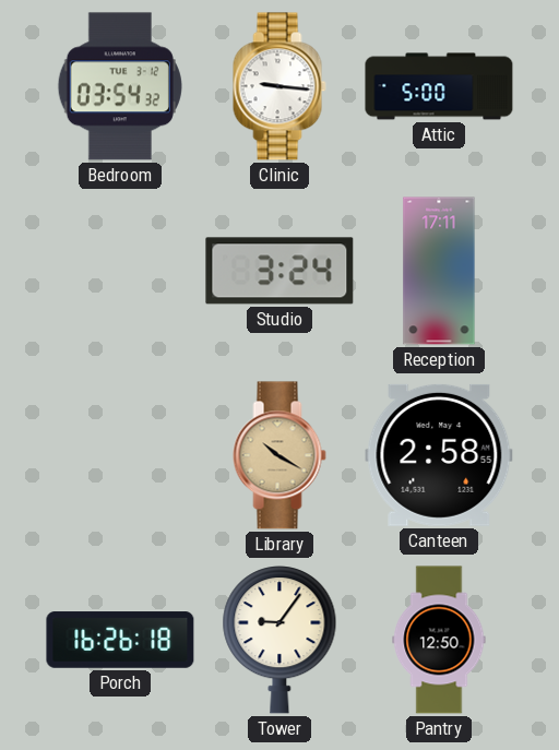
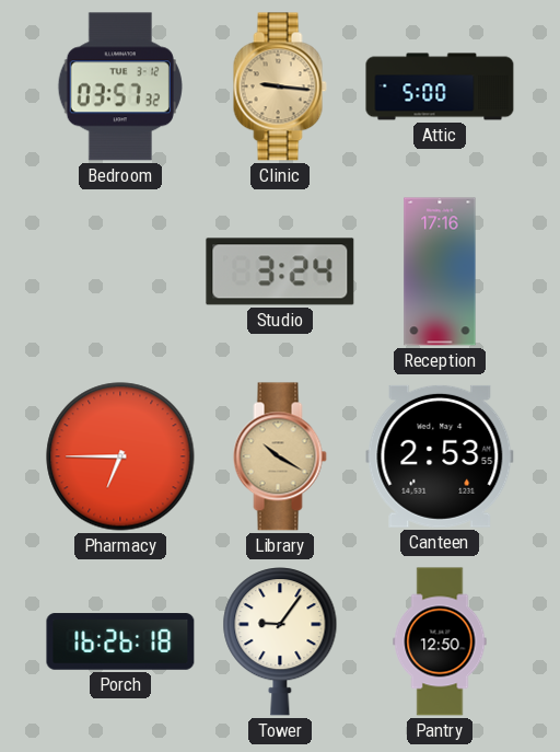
Bedroom: 03:54 -> 03:57 (120, 86)
Clinic dial: white -> champagne (280, 86)
Reception: 17:11 -> 17:16 (440, 271)
Pharmacy: none -> 6:45 (120, 456)
Canteen: 2:58 -> 2:53 (440, 456)
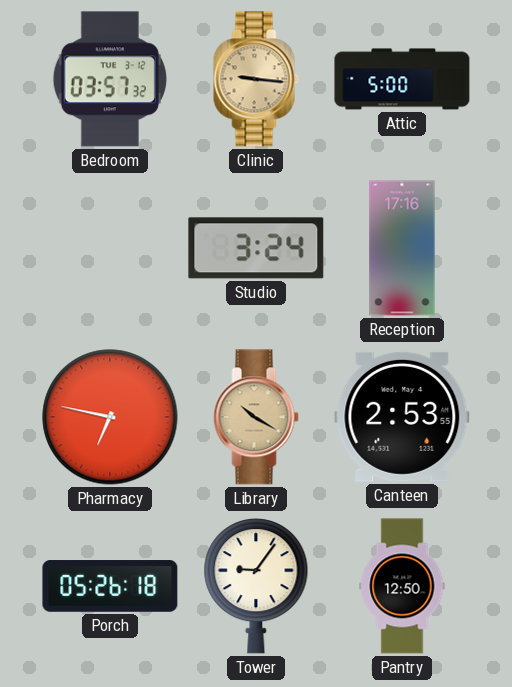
Pharmacy: 6:45 -> 6:47 (110, 417)
Porch: 16:26 -> 05:26 (110, 586)
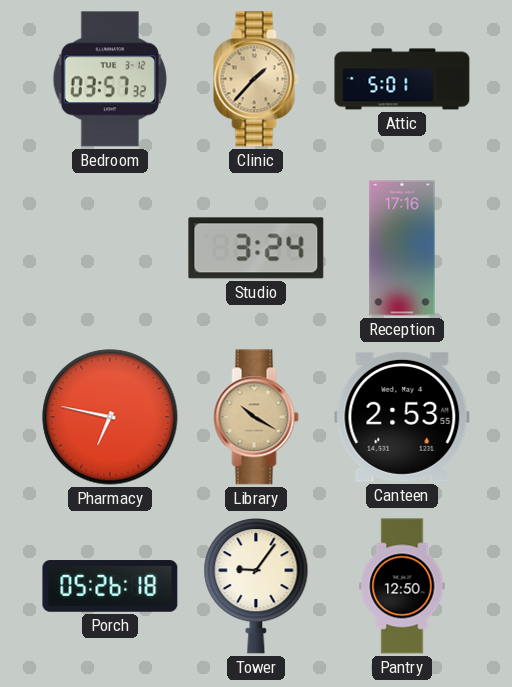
Clinic: 9:16 -> 1:37 (256, 79)
Attic: 5:00 -> 5:01 (402, 79)
